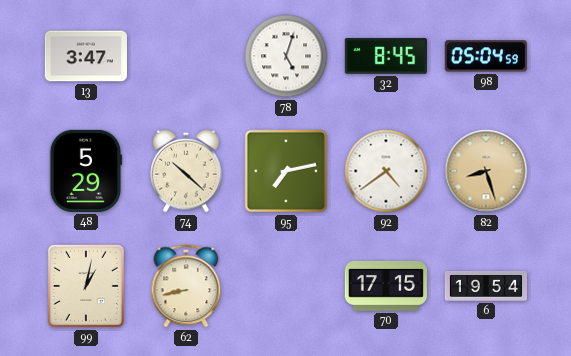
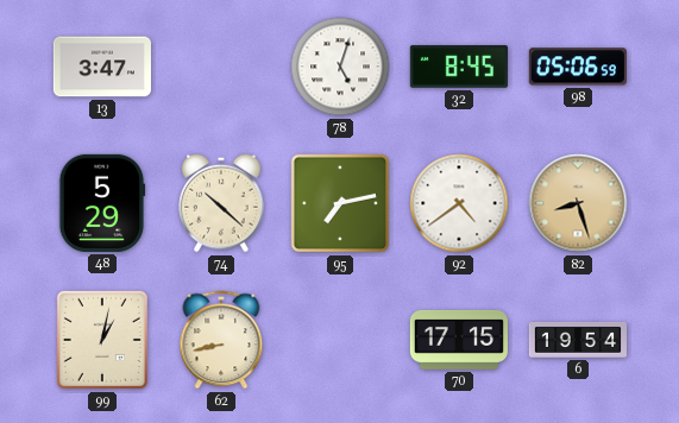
98: 05:04 -> 05:06 (578, 67)
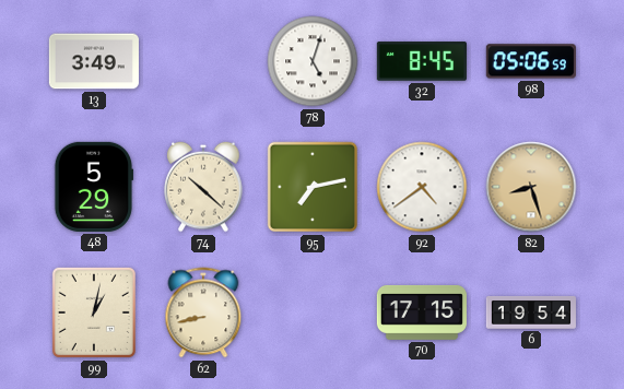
13: 3:47 -> 3:49 (94, 61)
